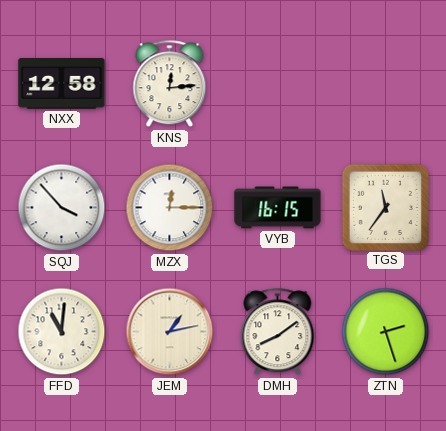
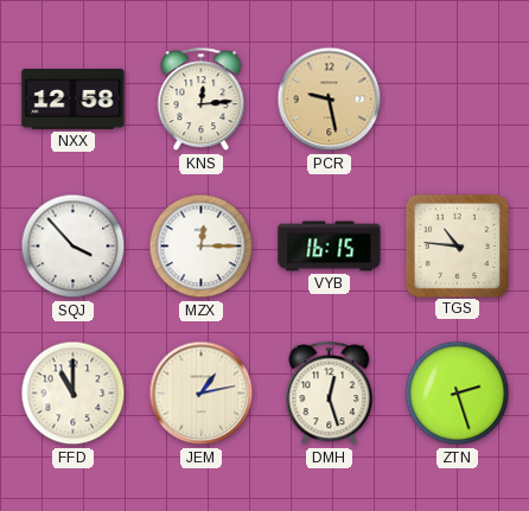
PCR: none -> 9:28 (330, 100)
TGS: 11:36 -> 10:46 (457, 245)
FFD: 11:01 -> 11:00 (74, 394)
DMH: 8:09 -> 12:27 (330, 394)
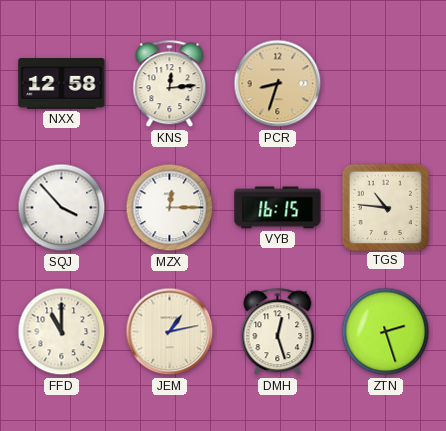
PCR: 9:28 -> 8:33 (278, 84)
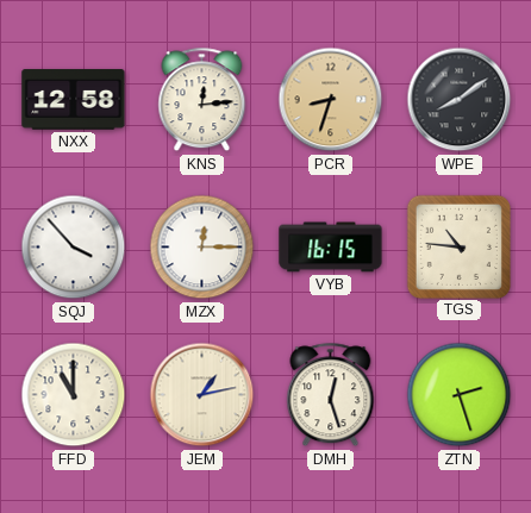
WPE: none -> 8:09 (460, 100)
